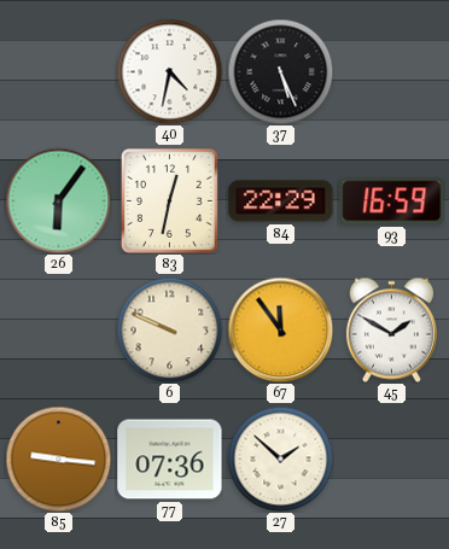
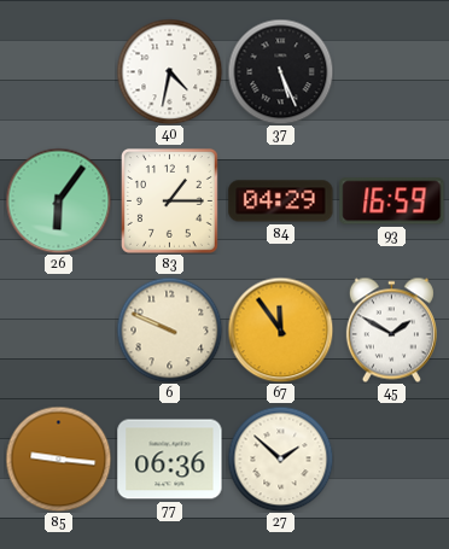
83: 12:32 -> 1:15 (169, 200)
84: 22:29 -> 04:29 (281, 202)
77: 07:36 -> 06:36 (170, 460)
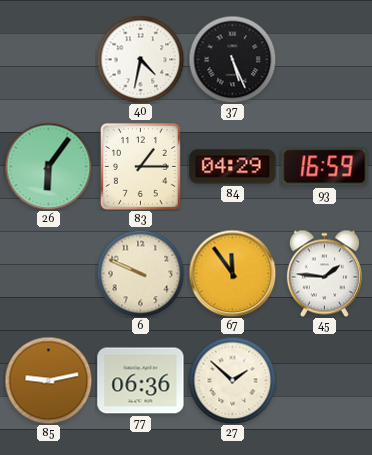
45: 1:50 -> 1:46 (324, 273)
85: 9:16 -> 9:13 (48, 380)
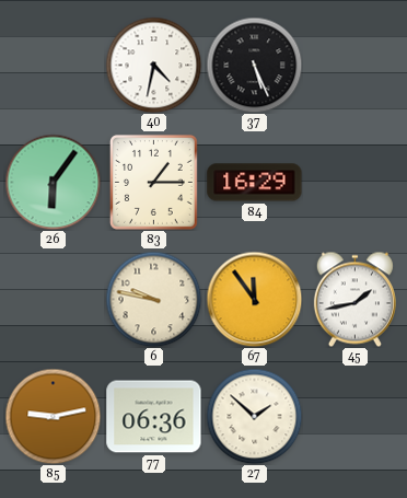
84: 04:29 -> 16:29 (255, 183)
93: 16:59 -> none (325, 167)
6: 9:49 -> 9:47 (153, 299)
45: 1:46 -> 1:43 (354, 299)
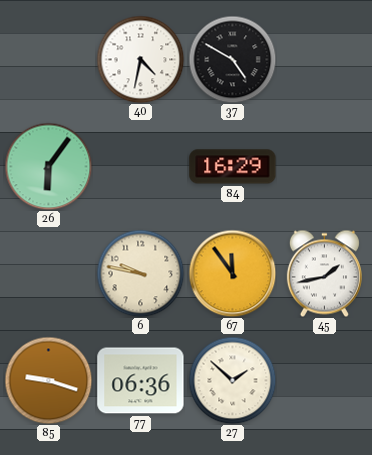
37: 5:26 -> 4:50 (232, 59)
83: 1:15 -> none (153, 182)
85: 9:13 -> 9:18 (48, 380)
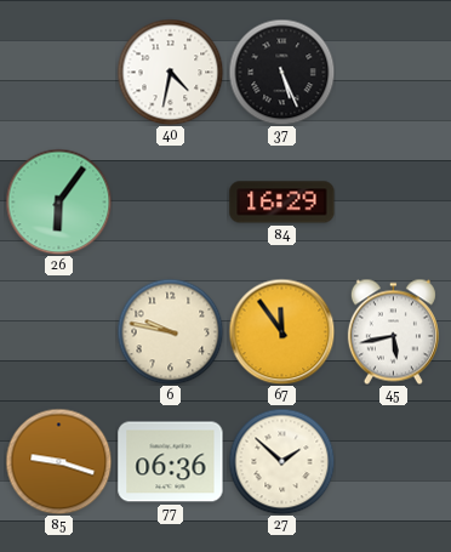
37: 4:50 -> 5:26 (281, 72)
45: 1:43 -> 5:43 (393, 331)
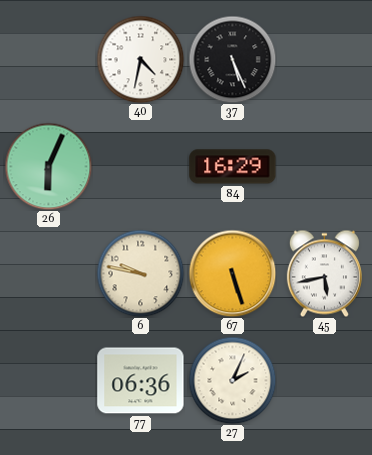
26: 6:06 -> 6:04 (48, 166)
67: 11:54 -> 5:27 (232, 273)
85: 9:18 -> none (58, 461)
27: 1:52 -> 2:04 (232, 380)
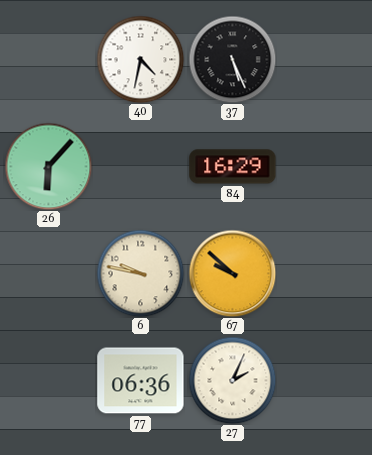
26: 6:04 -> 6:07 (48, 166)
67: 5:27 -> 9:52 (232, 273)
45: 5:43 -> none (324, 273)
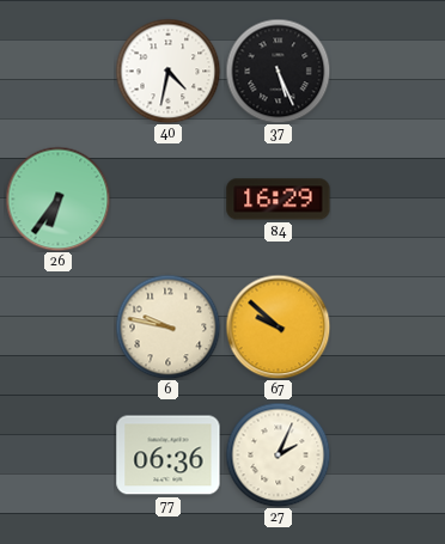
26: 6:07 -> 6:36 (57, 198)
